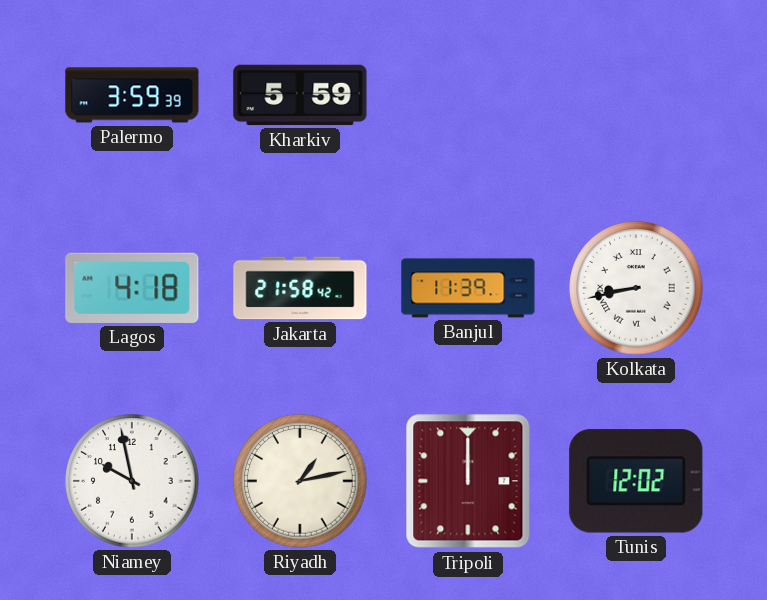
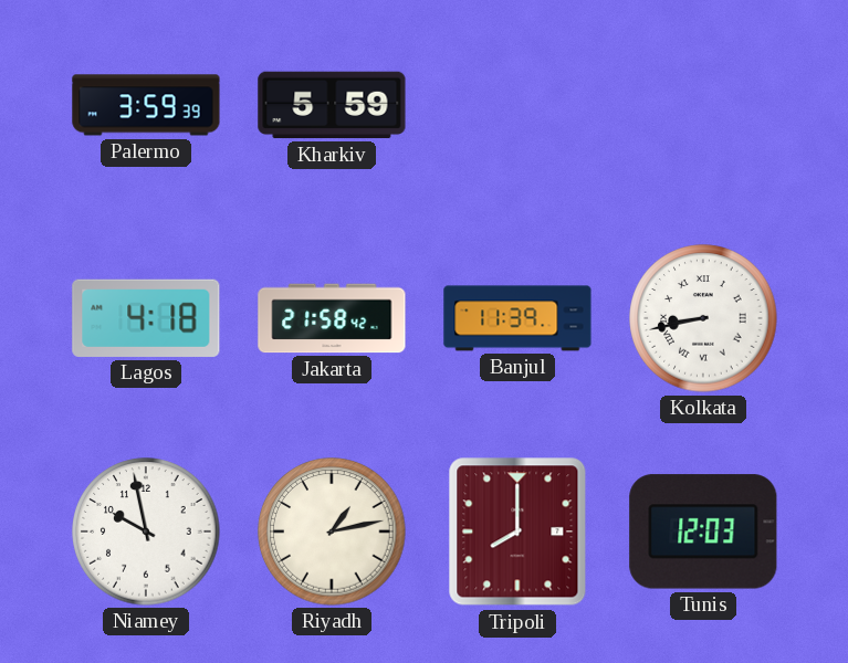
Tripoli: 12:00 -> 8:00 (517, 532)
Tunis: 12:02 -> 12:03 (703, 532)
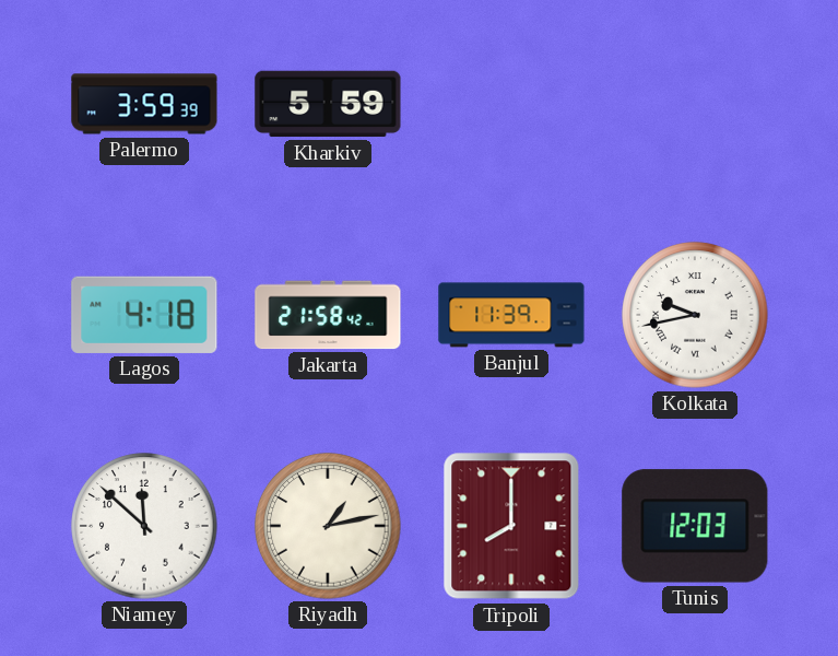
Kolkata: 8:43 -> 9:43 (695, 315)
Niamey: 9:58 -> 11:52 (144, 526)
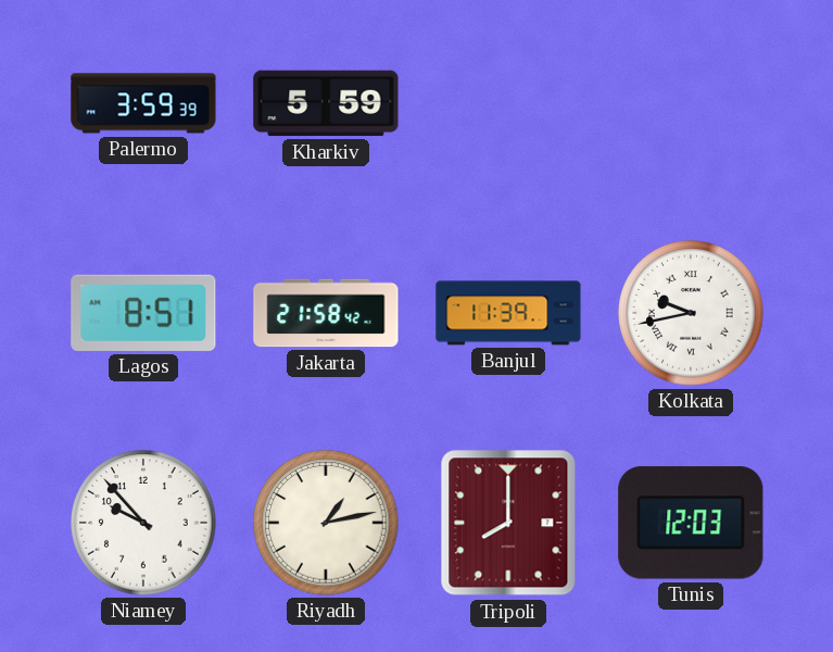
Lagos: 4:18 -> 8:51 (143, 313)
Niamey: 11:52 -> 9:53 (143, 523)
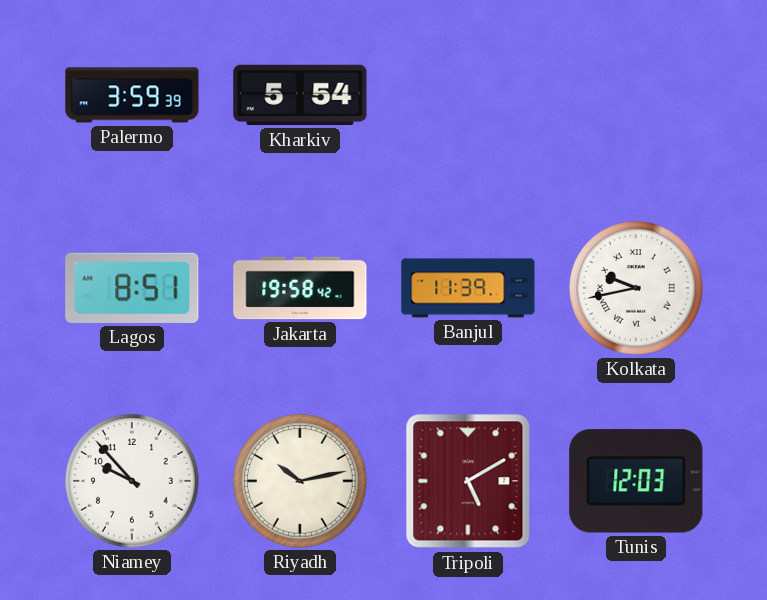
Kharkiv: 5:59 -> 5:54 (300, 95)
Jakarta: 21:58 -> 19:58 (300, 288)
Riyadh: 1:13 -> 10:13 (300, 481)
Tripoli: 8:00 -> 5:10 (468, 481)
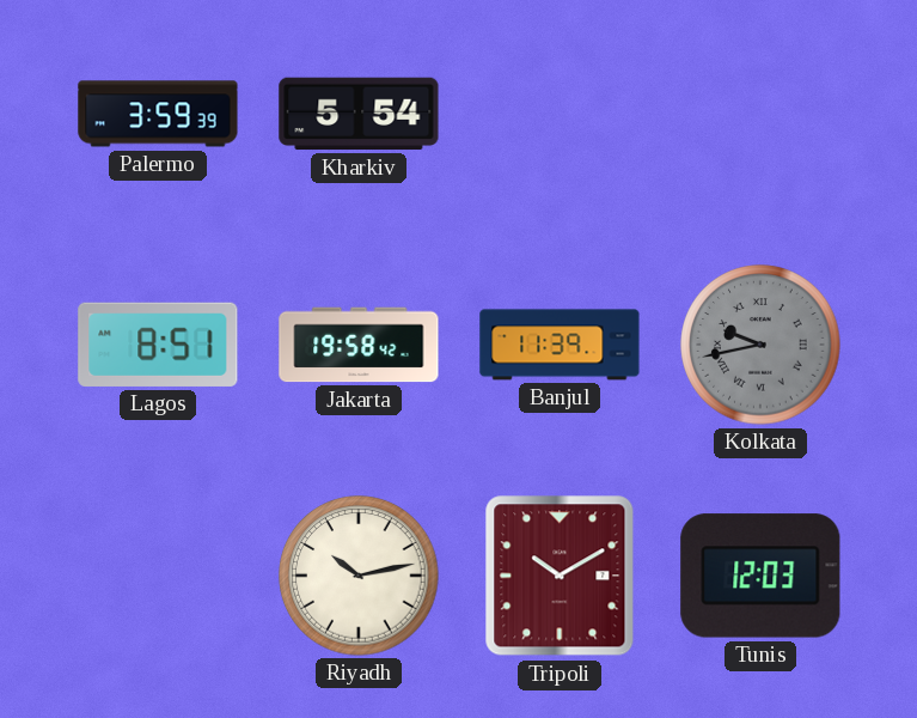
Kolkata dial: white -> grey (760, 345)
Niamey: 9:53 -> none (132, 481)
Tripoli: 5:10 -> 10:10 (560, 576)
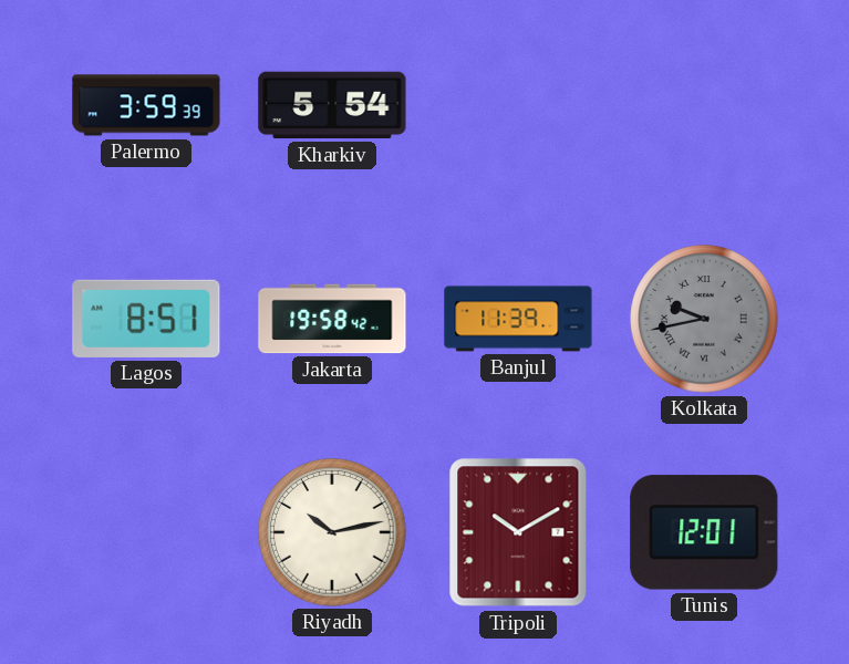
Tunis: 12:03 -> 12:01 (704, 532)
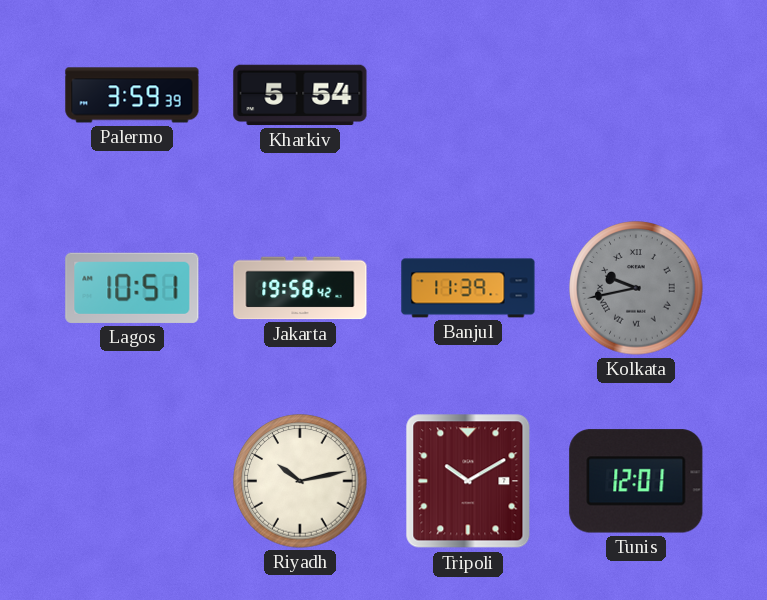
Lagos: 8:51 -> 10:51 (132, 288)
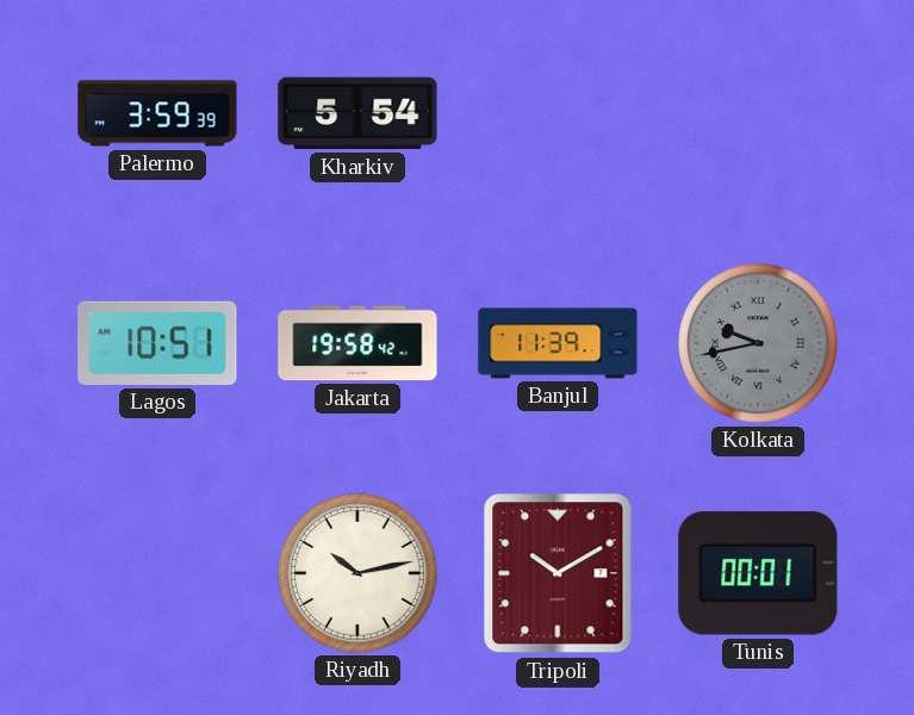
Tunis: 12:01 -> 00:01 (758, 573)
